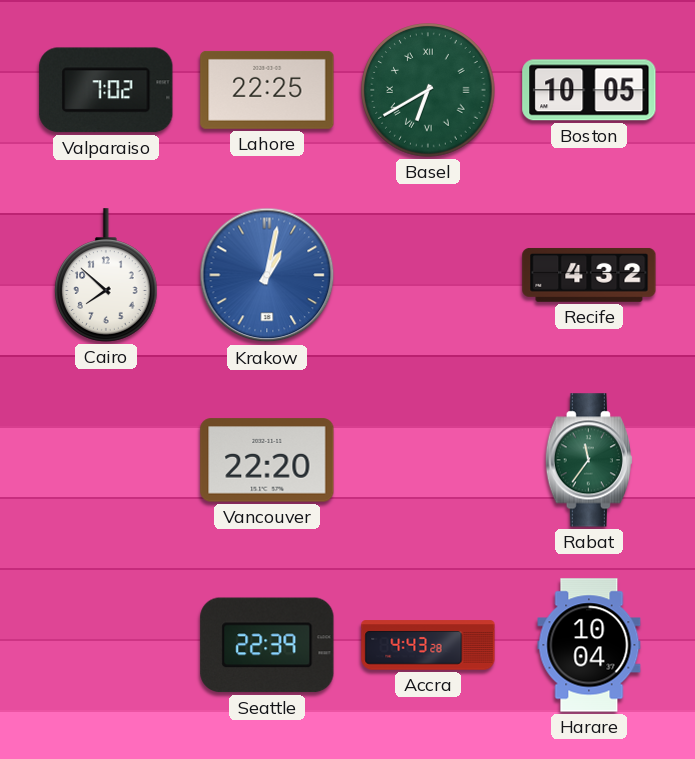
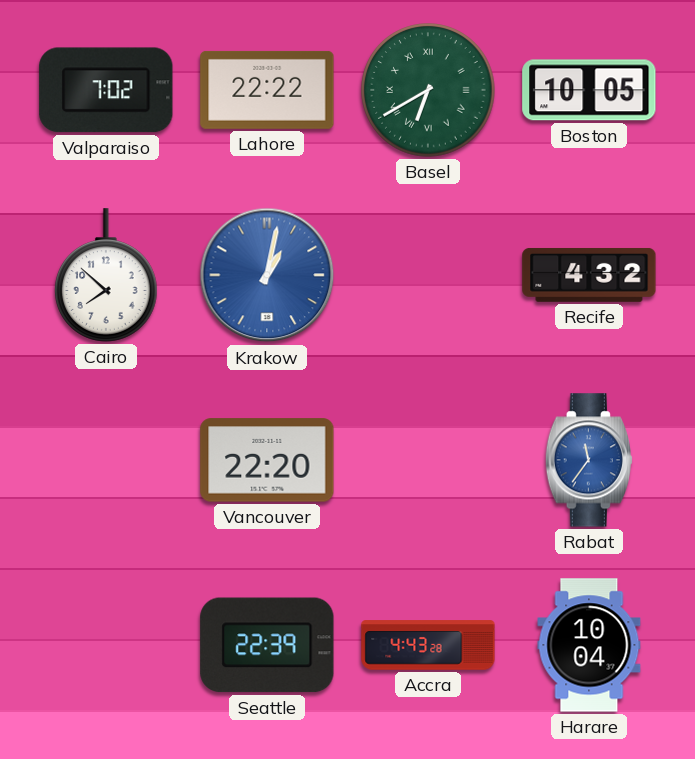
Lahore: 22:25 -> 22:22 (267, 90)
Rabat dial: green -> blue (589, 460)
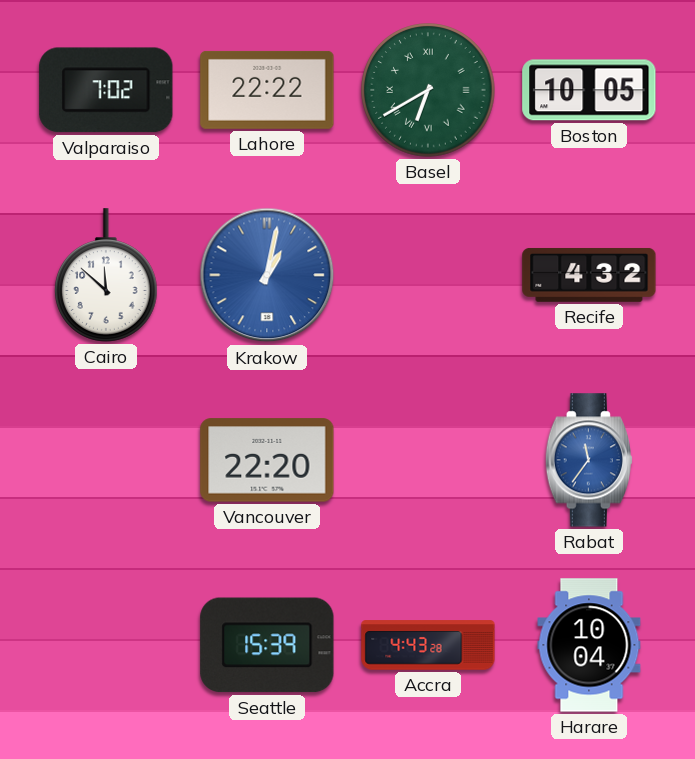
Cairo: 7:52 -> 11:52 (107, 275)
Seattle: 22:39 -> 15:39 (267, 645)
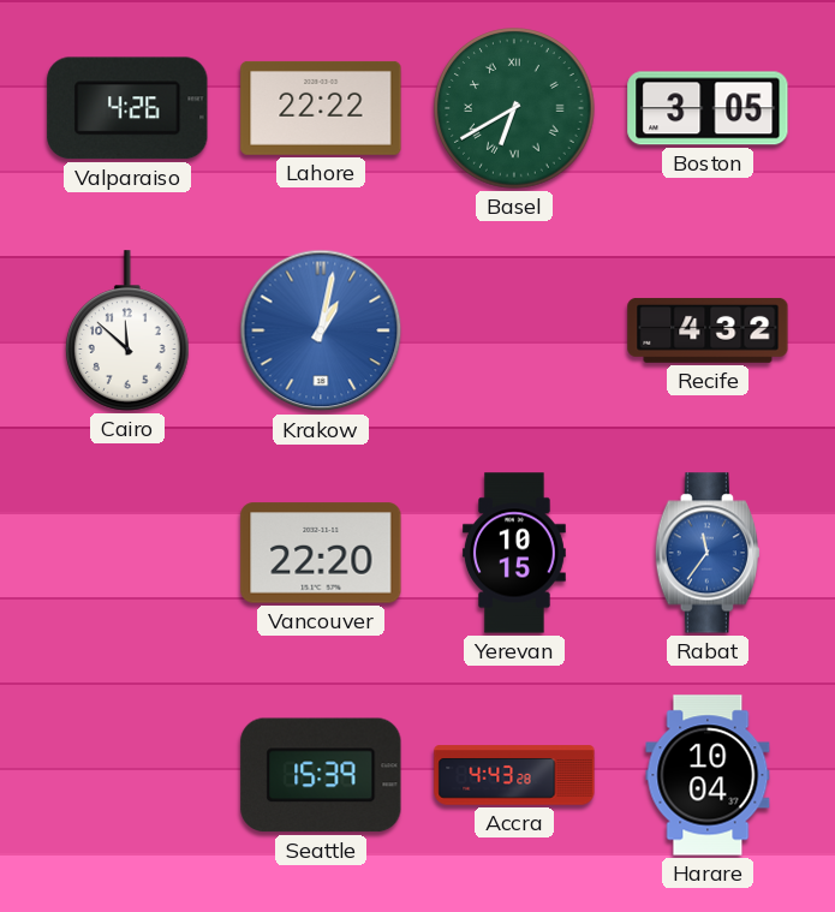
Valparaiso: 7:02 -> 4:26 (127, 108)
Boston: 10:05 -> 3:05 (708, 108)
Yerevan: none -> 10:15 (514, 553)
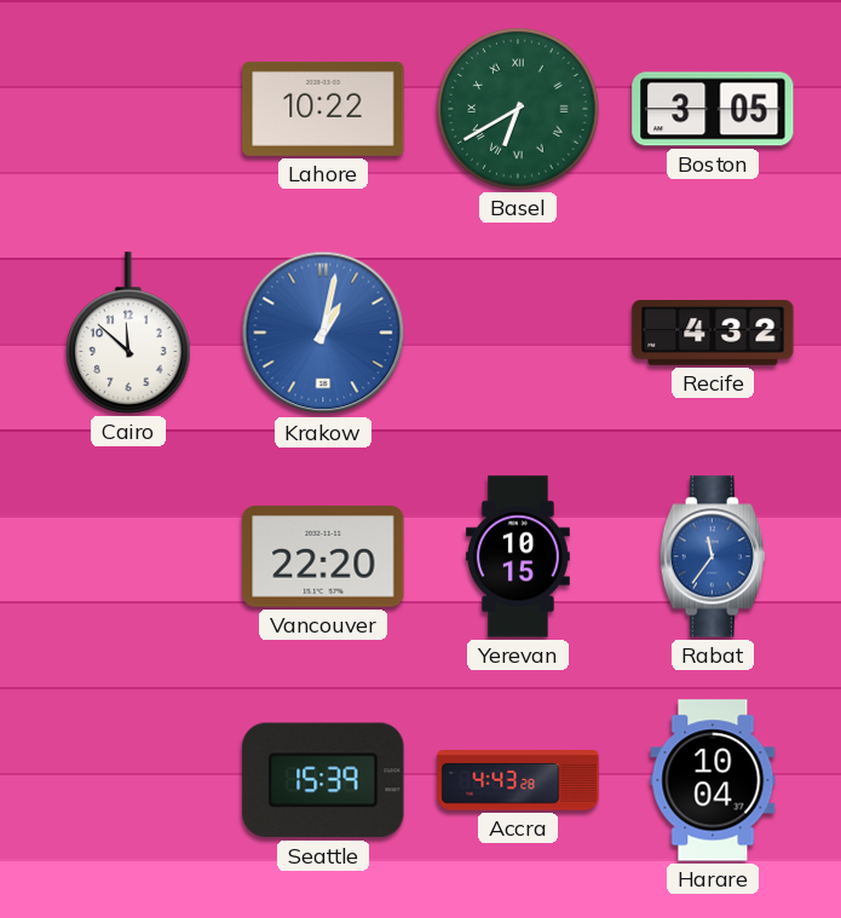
Valparaiso: 4:26 -> none (127, 108)
Lahore: 22:22 -> 10:22 (323, 109)
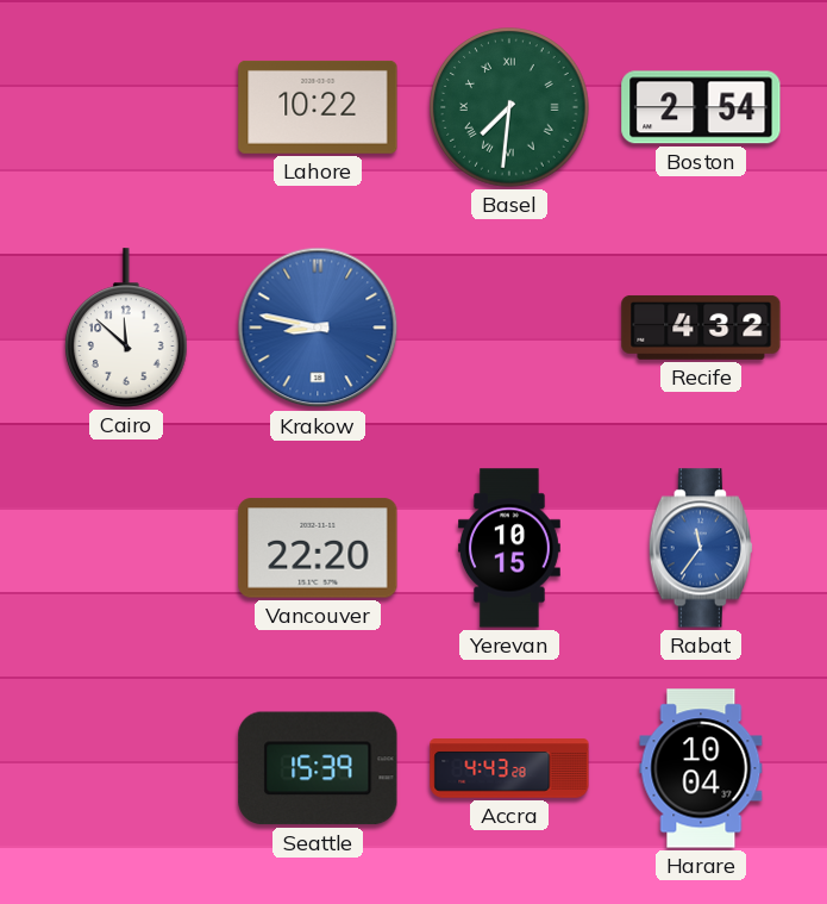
Basel: 6:40 -> 7:31 (509, 107)
Boston: 3:05 -> 2:54 (701, 107)
Krakow: 1:02 -> 8:47 (318, 328)
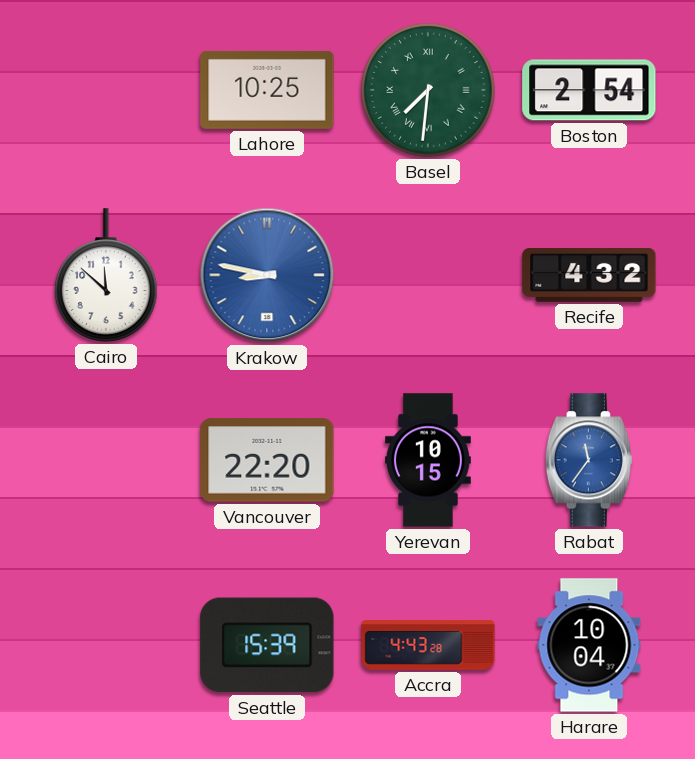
Lahore: 10:22 -> 10:25 (267, 90)
